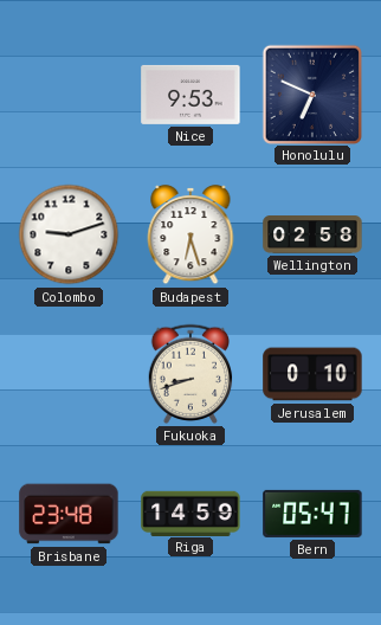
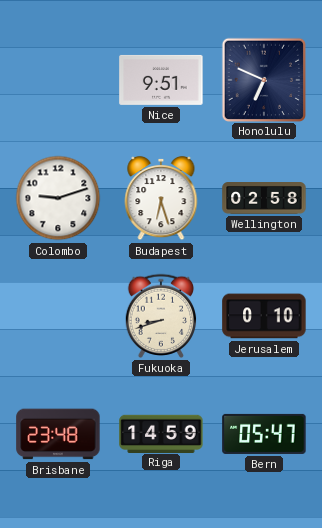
Nice: 9:53 -> 9:51 (161, 80)
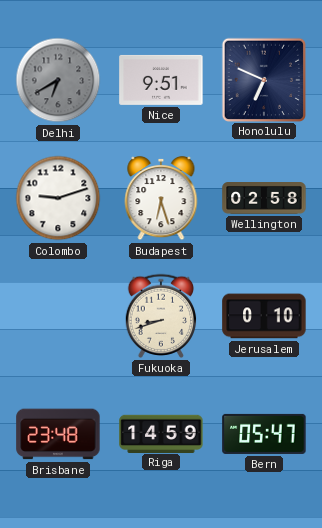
Delhi: none -> 6:40 (58, 80)
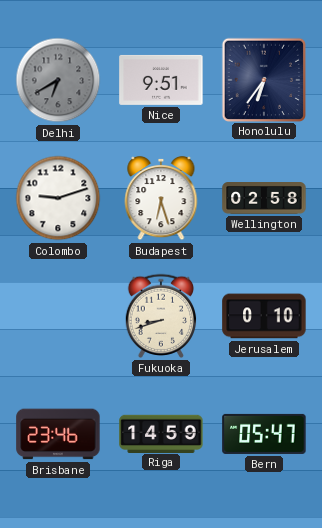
Honolulu: 6:49 -> 6:36 (263, 79)
Brisbane: 23:48 -> 23:46 (58, 434)
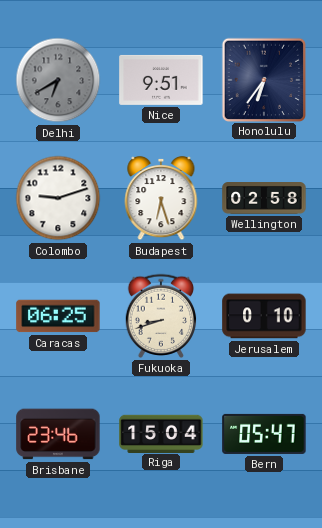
Caracas: none -> 06:25 (58, 316)
Riga: 14:59 -> 15:04 (161, 433)
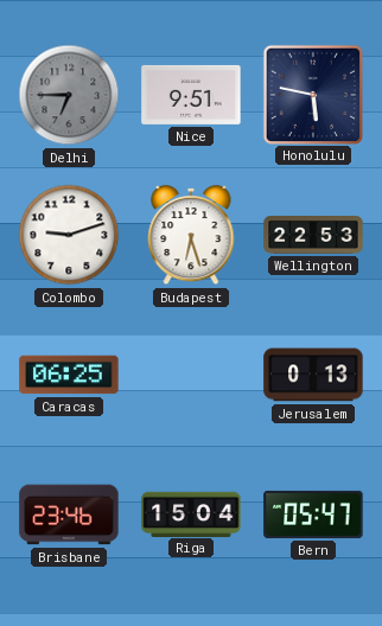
Delhi: 6:40 -> 6:45 (69, 95)
Honolulu: 6:36 -> 5:47 (312, 94)
Wellington: 02:58 -> 22:53 (313, 236)
Fukuoka: 8:42 -> none (161, 316)
Jerusalem: 0:10 -> 0:13 (313, 375)
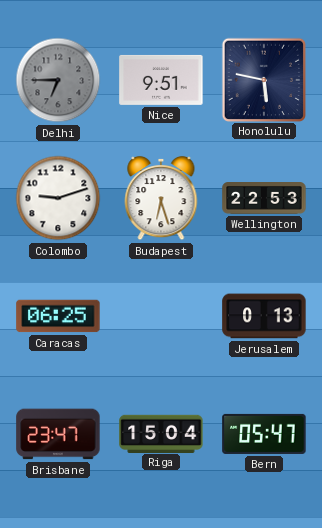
Brisbane: 23:46 -> 23:47 (58, 434)
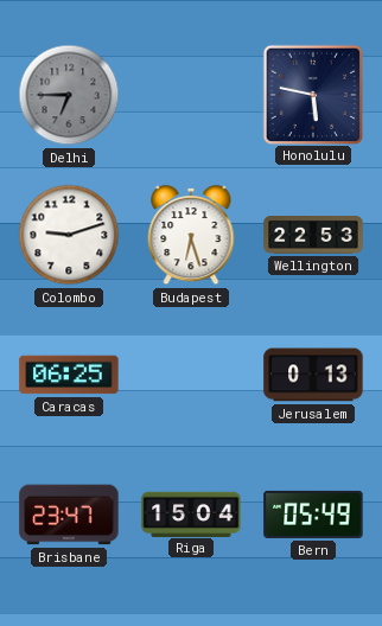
Nice: 9:51 -> none (161, 80)
Bern: 05:47 -> 05:49 (313, 515)
